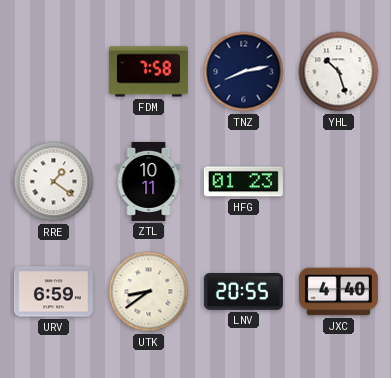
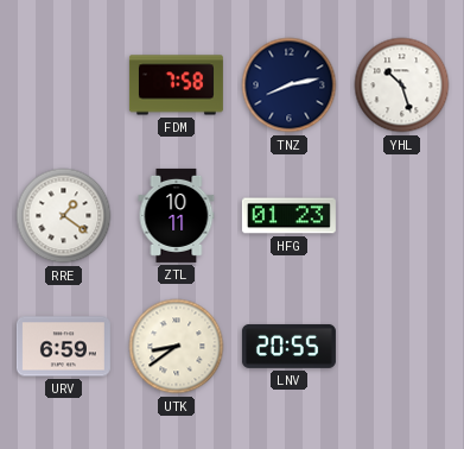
JXC: 4:40 -> none (338, 292)
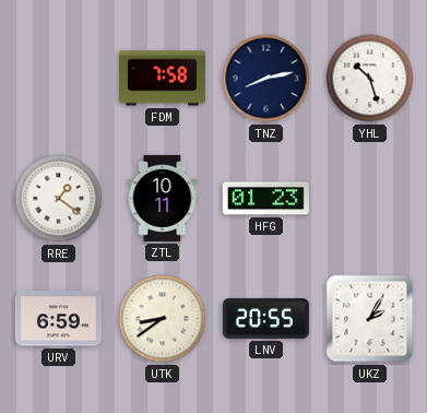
UKZ: none -> 2:05 (370, 319)
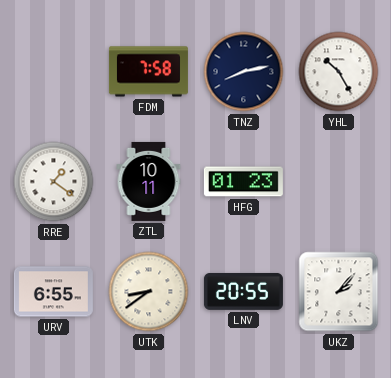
YHL: 10:27 -> 10:25 (339, 72)
URV: 6:59 -> 6:55 (53, 292)
UKZ: 2:05 -> 2:07 (339, 292)
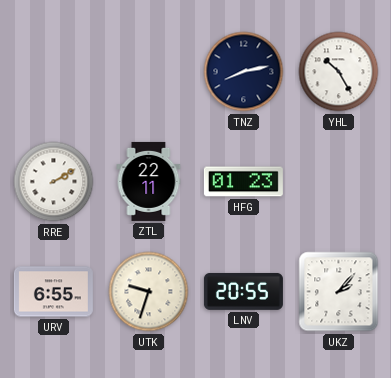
FDM: 7:58 -> none (148, 72)
RRE: 1:21 -> 2:10 (54, 182)
ZTL: 10:11 -> 22:11 (149, 181)
UTK: 8:39 -> 9:33 (149, 292)
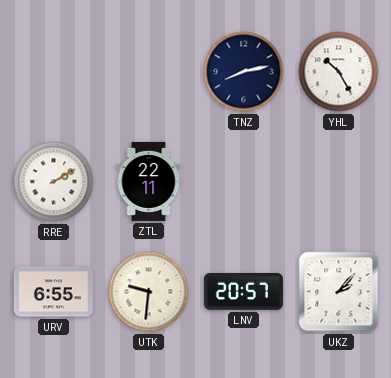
HFG: 01:23 -> none (243, 182)
UTK: 9:33 -> 9:31 (149, 292)
LNV: 20:55 -> 20:57 (243, 291)
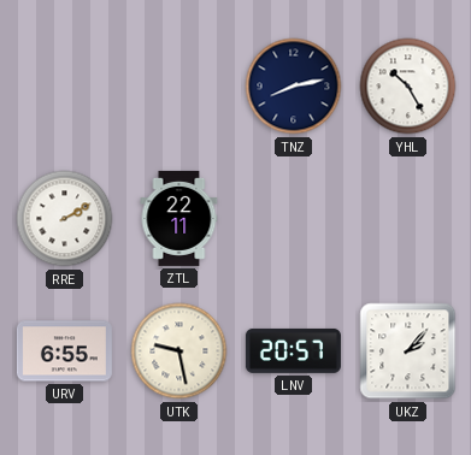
UTK: 9:31 -> 9:28 (179, 351)
